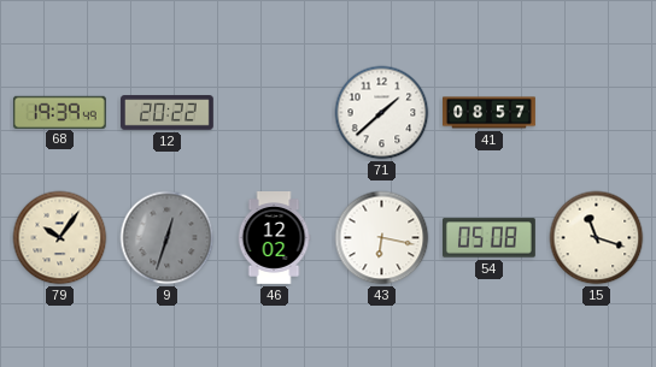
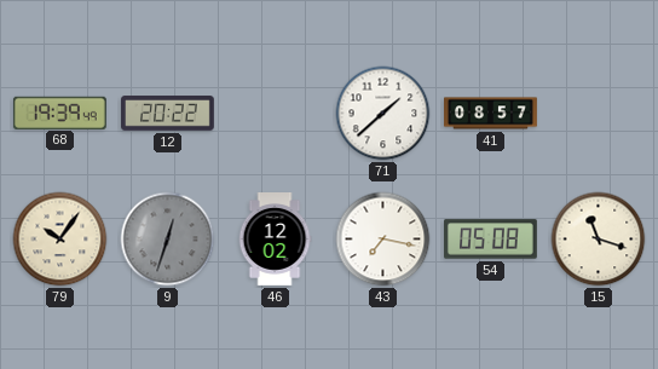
43: 6:17 -> 7:17 (383, 240)
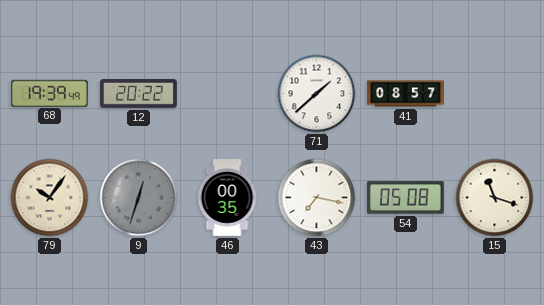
46: 12:02 -> 00:35 (227, 198)
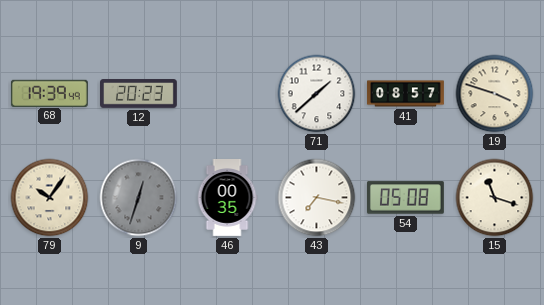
12: 20:22 -> 20:23 (139, 94)
19: none -> 3:48 (495, 94)
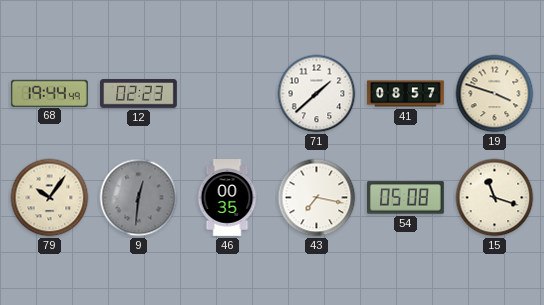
68: 19:39 -> 19:44 (49, 93)
12: 20:23 -> 02:23 (139, 94)
9: 12:33 -> 12:31 (139, 198)
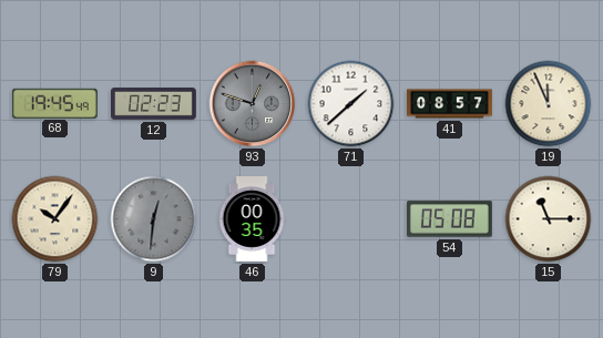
68: 19:44 -> 19:45 (54, 103)
93: none -> 12:48 (253, 104)
19: 3:48 -> 11:56 (549, 104)
43: 7:17 -> none (317, 198)
15: 11:18 -> 11:15 (549, 219)
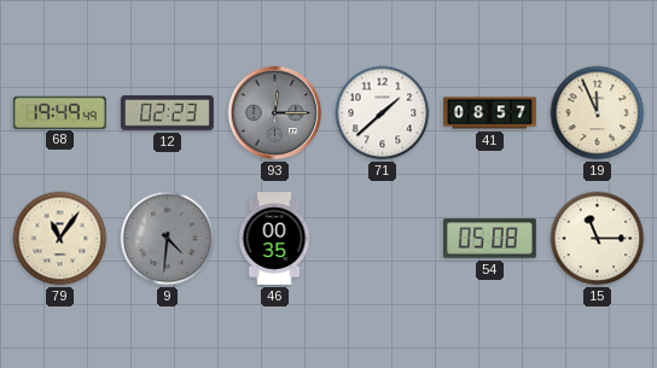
68: 19:45 -> 19:49 (59, 112)
93: 12:48 -> 12:15 (275, 113)
79: 10:06 -> 11:06 (60, 239)
9: 12:31 -> 4:31 (168, 239)
